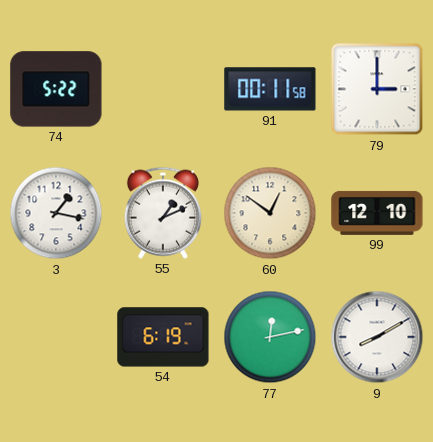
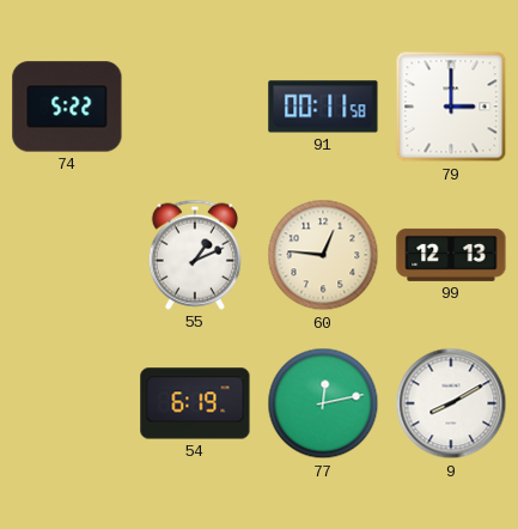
3: 1:17 -> none (56, 213)
60: 12:51 -> 12:46 (323, 255)
99: 12:10 -> 12:13 (451, 255)
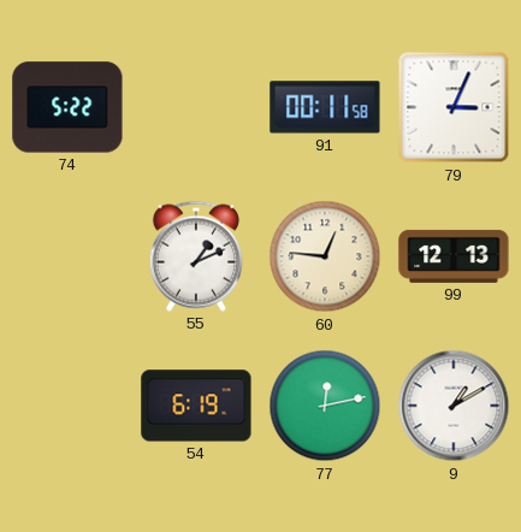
79: 3:00 -> 3:04 (454, 107)
9: 8:10 -> 1:10 (454, 406)
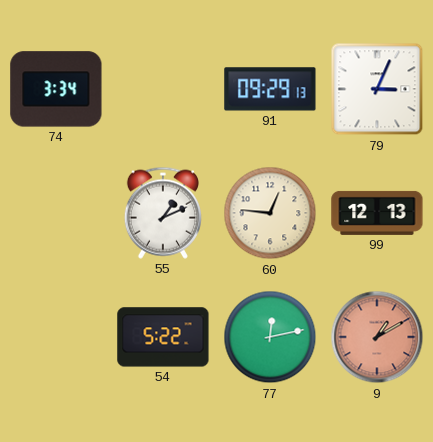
74: 5:22 -> 3:34 (56, 89)
91: 00:11 -> 09:29 (270, 89)
54: 6:19 -> 5:22 (163, 337)
9 dial: white -> salmon (377, 337)
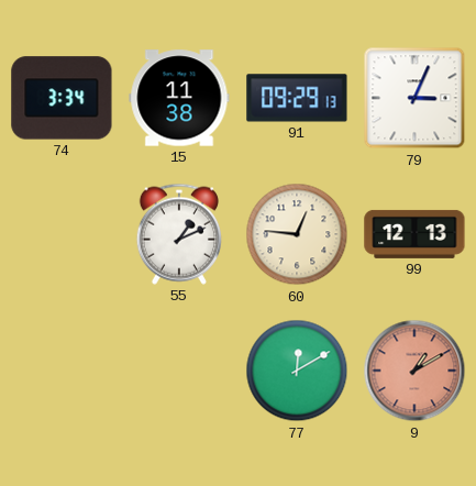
15: none -> 11:38 (179, 98)
54: 5:22 -> none (163, 337)
77: 12:13 -> 12:10 (297, 371)
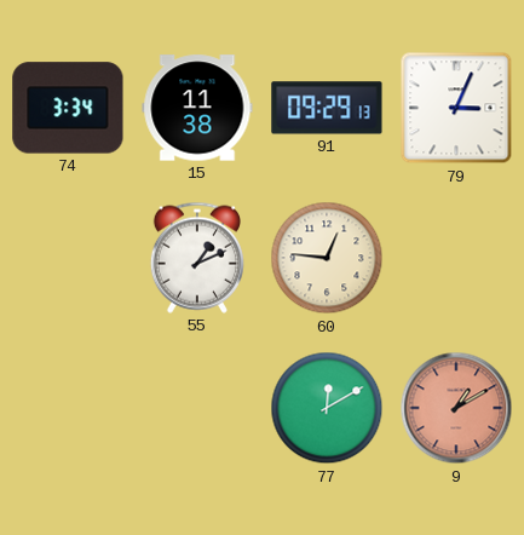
99: 12:13 -> none (414, 234)
